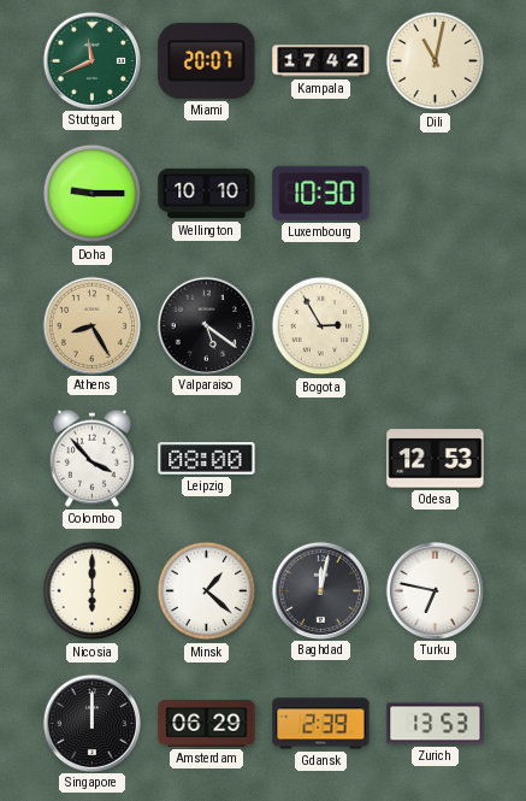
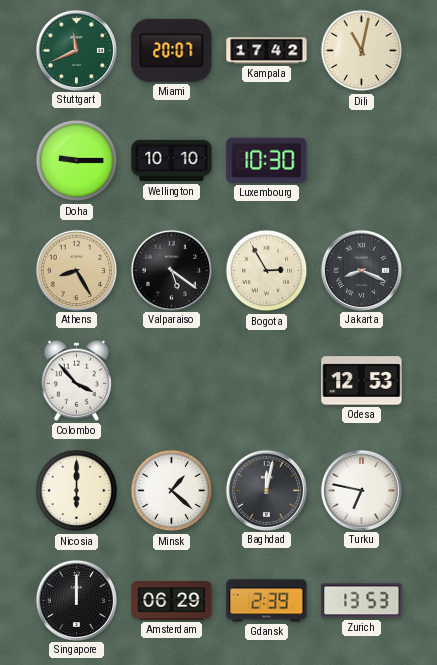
Jakarta: none -> 8:19 (361, 270)
Leipzig: 08:00 -> none (207, 459)
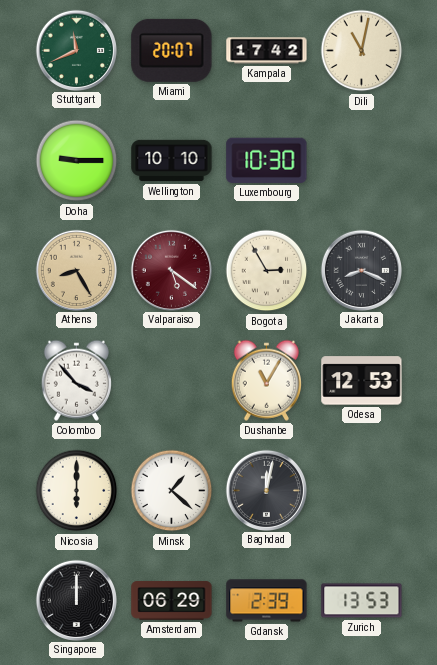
Valparaiso dial: black -> burgundy (171, 270)
Dushanbe: none -> 11:05 (266, 380)
Turku: 6:47 -> none (361, 490)
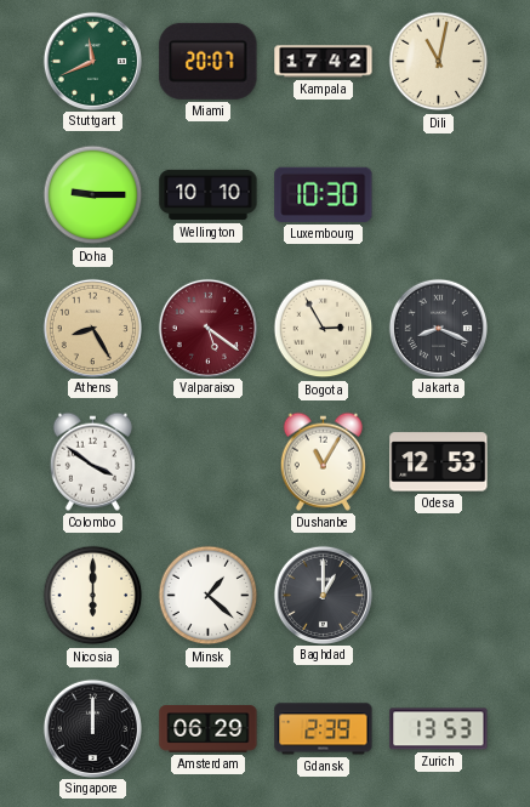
Colombo: 3:53 -> 3:51 (92, 461)
Baghdad: 12:02 -> 1:00 (323, 595)
